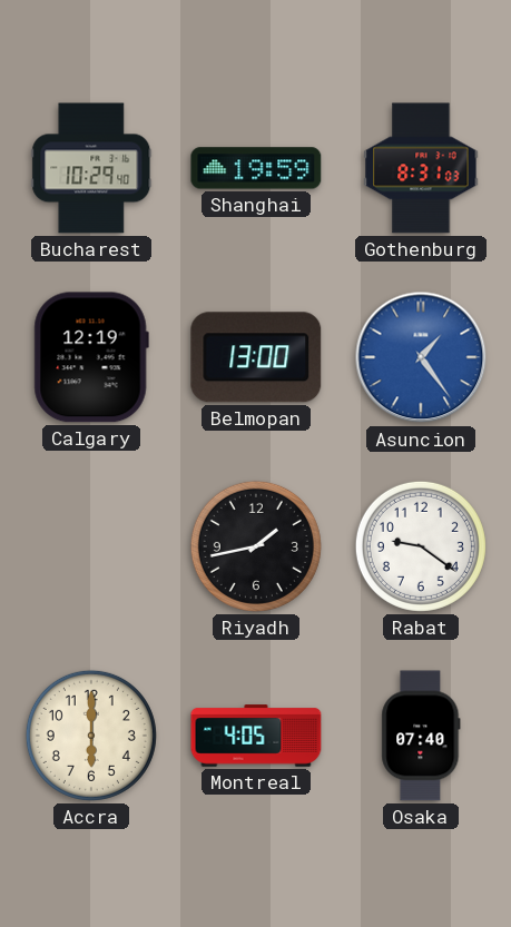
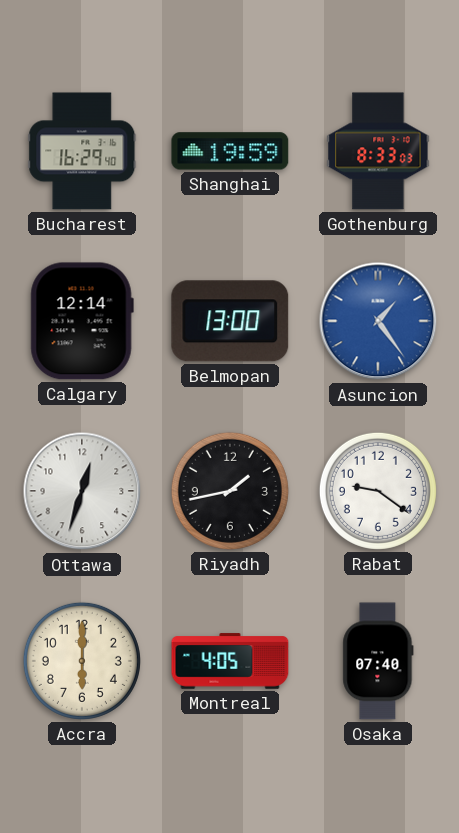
Bucharest: 10:29 -> 16:29 (82, 151)
Gothenburg: 8:31 -> 8:33 (378, 151)
Calgary: 12:19 -> 12:14 (82, 321)
Ottawa: none -> 12:33 (82, 491)
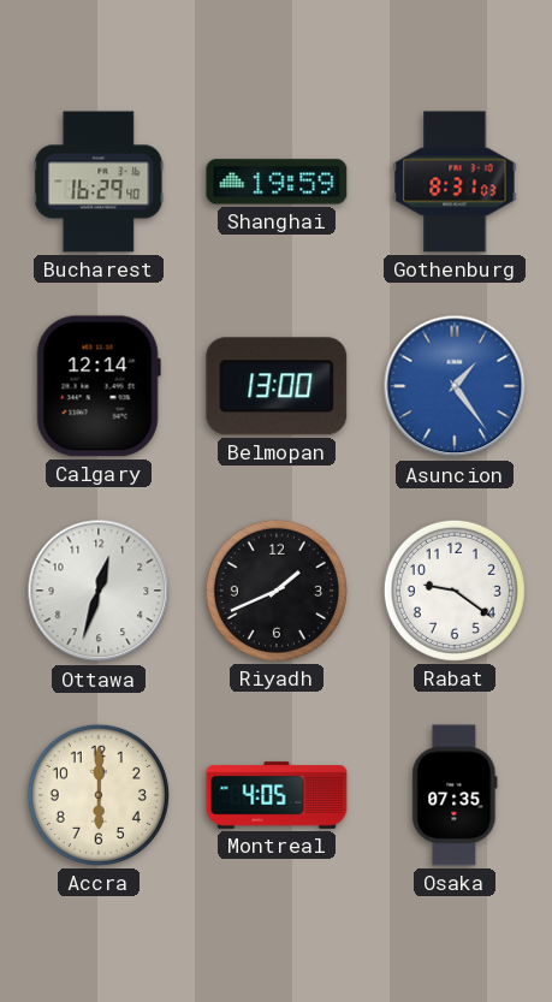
Gothenburg: 8:33 -> 8:31 (455, 182)
Riyadh: 1:43 -> 1:41 (277, 591)
Osaka: 07:40 -> 07:35 (455, 795)
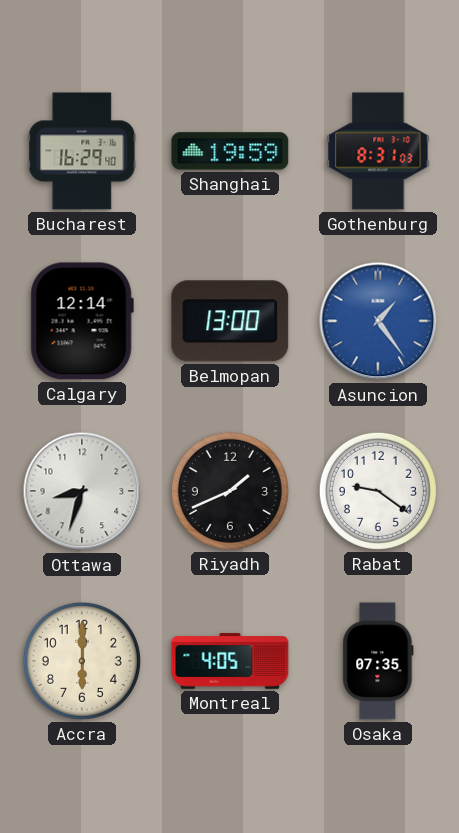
Ottawa: 12:33 -> 8:33 (82, 491)
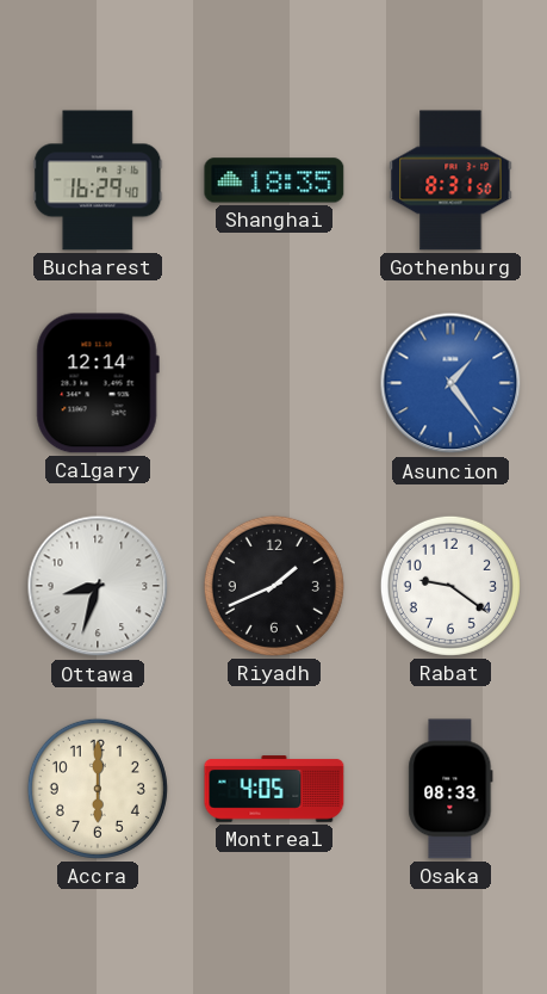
Shanghai: 19:59 -> 18:35 (274, 180)
Gothenburg: 8:31:03 -> 8:31:50 (450, 180)
Belmopan: 13:00 -> none (230, 321)
Osaka: 07:35 -> 08:33 (450, 789)
